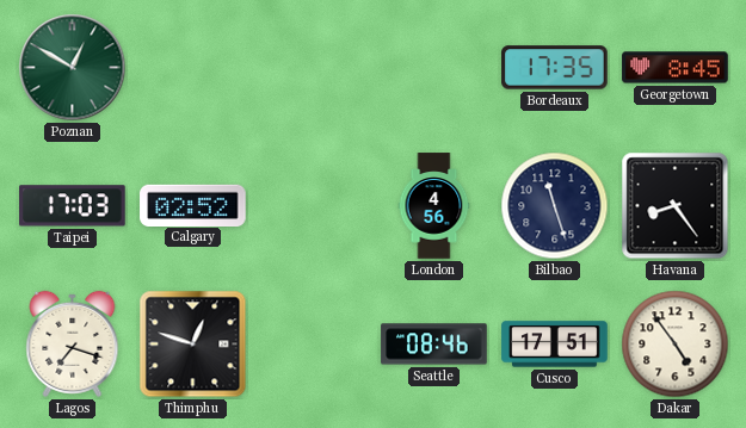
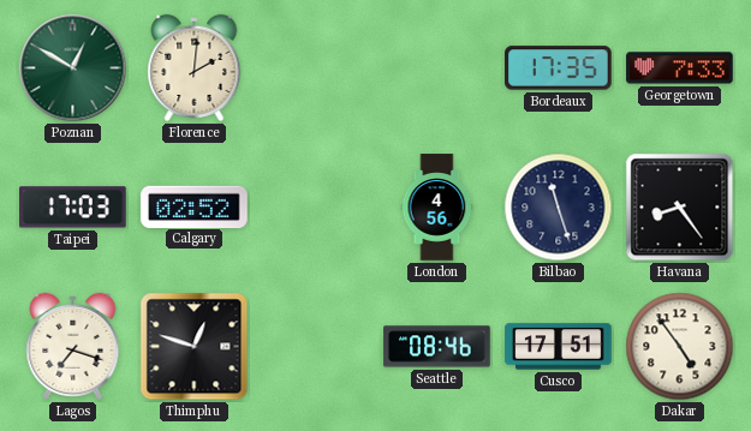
Florence: none -> 2:01 (195, 67)
Georgetown: 8:45 -> 7:33 (680, 68)
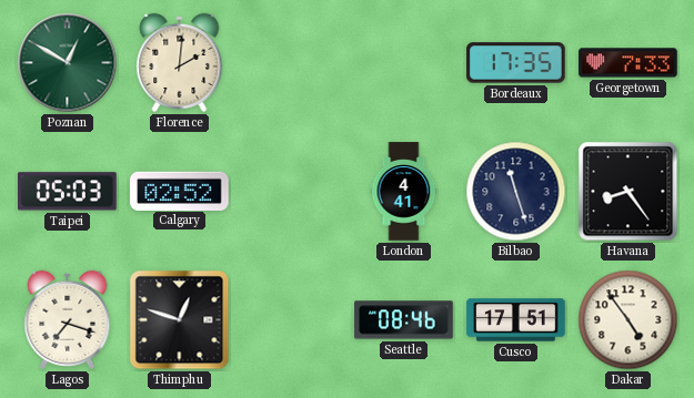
Taipei: 17:03 -> 05:03 (68, 192)
London: 4:56 -> 4:41 (404, 192)
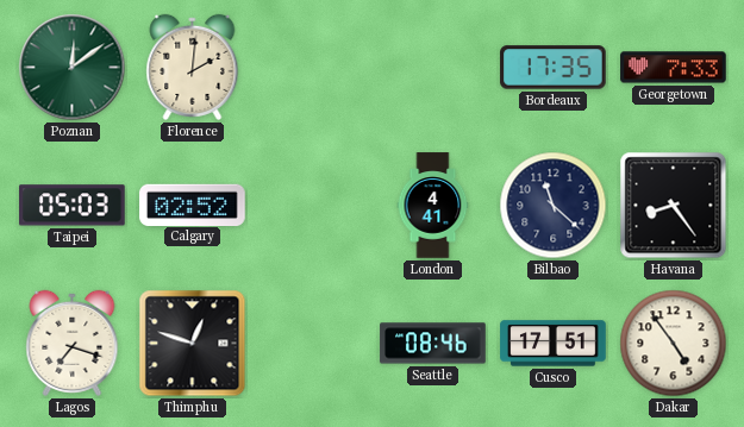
Poznan: 12:50 -> 12:09 (73, 68)
Bilbao: 11:27 -> 11:22 (554, 206)
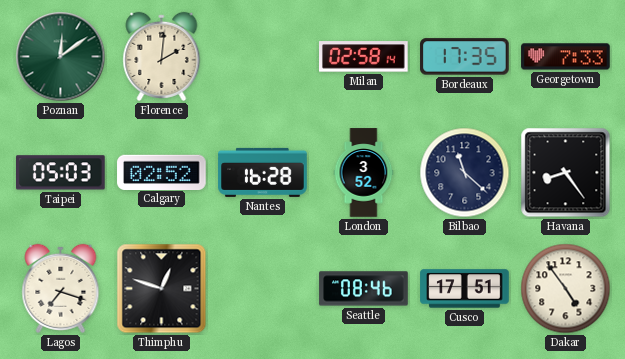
Milan: none -> 02:58 (364, 57)
Nantes: none -> 16:28 (263, 172)
London: 4:41 -> 3:52 (364, 173)
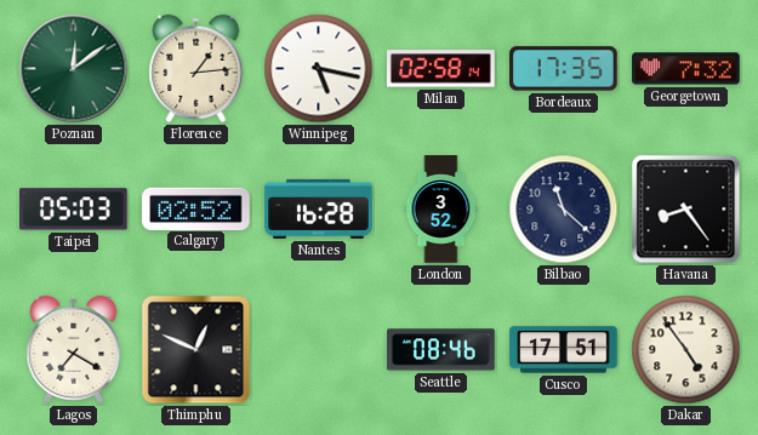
Florence: 2:01 -> 1:14 (196, 68)
Winnipeg: none -> 5:17 (319, 69)
Georgetown: 7:33 -> 7:32 (686, 69)
Lagos: 7:18 -> 7:20 (74, 349)
Thimphu: 12:48 -> 12:49 (196, 350)
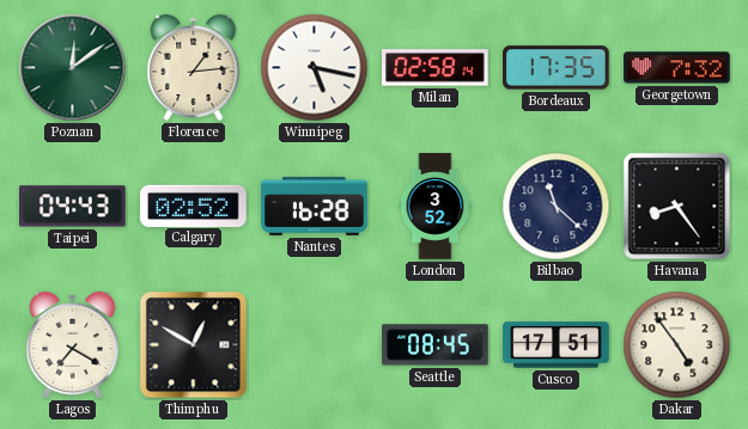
Taipei: 05:03 -> 04:43 (73, 207)
Thimphu: 12:49 -> 12:50 (194, 345)
Seattle: 08:46 -> 08:45 (436, 345)
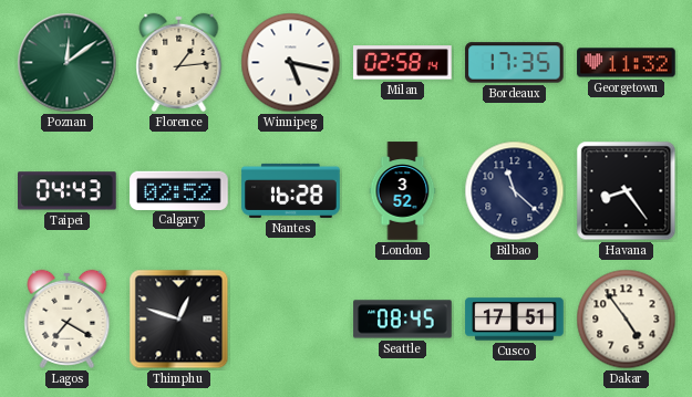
Georgetown: 7:32 -> 11:32 (627, 63)
Thimphu: 12:50 -> 12:48 (179, 320)
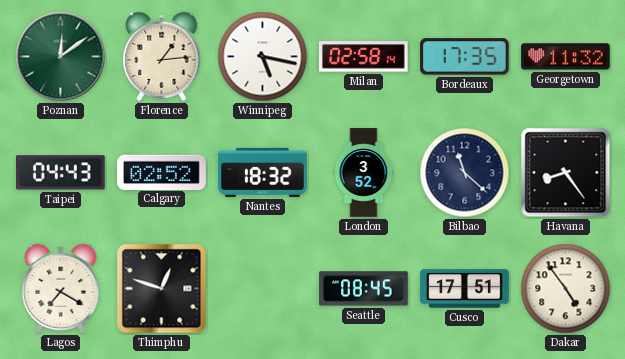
Nantes: 16:28 -> 18:32 (263, 172)
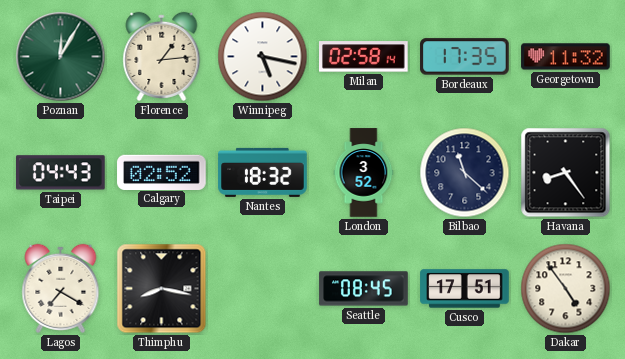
Poznan: 12:09 -> 12:05 (61, 57)
Thimphu: 12:48 -> 8:17 (162, 289)
